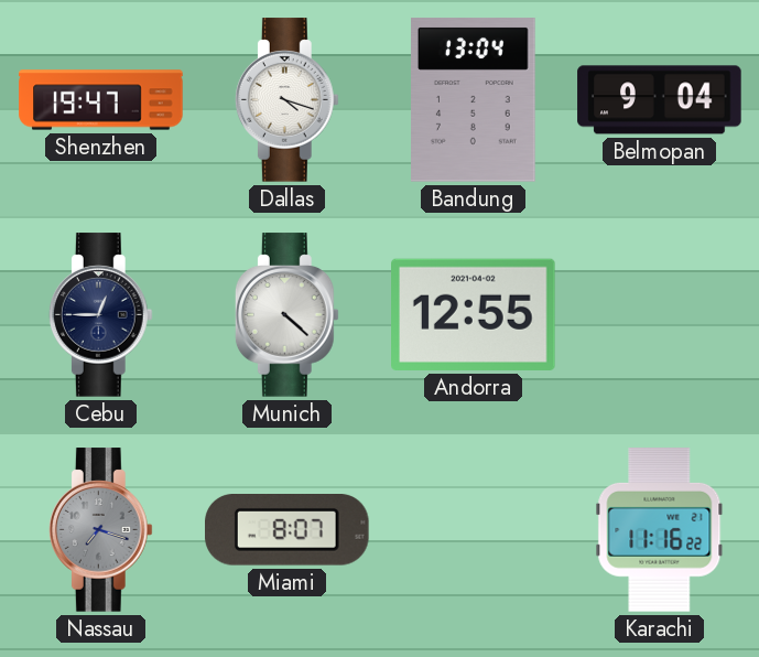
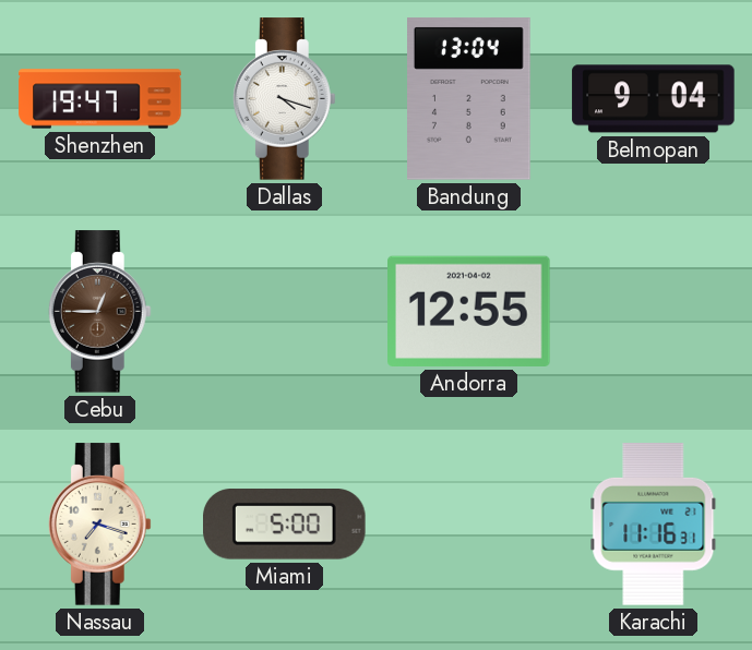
Cebu dial: navy -> brown (99, 312)
Munich: 4:22 -> none (286, 315)
Nassau dial: grey -> cream (99, 525)
Miami: 8:07 -> 5:00 (285, 525)
Karachi: 11:16:22 -> 11:16:31 (654, 525)
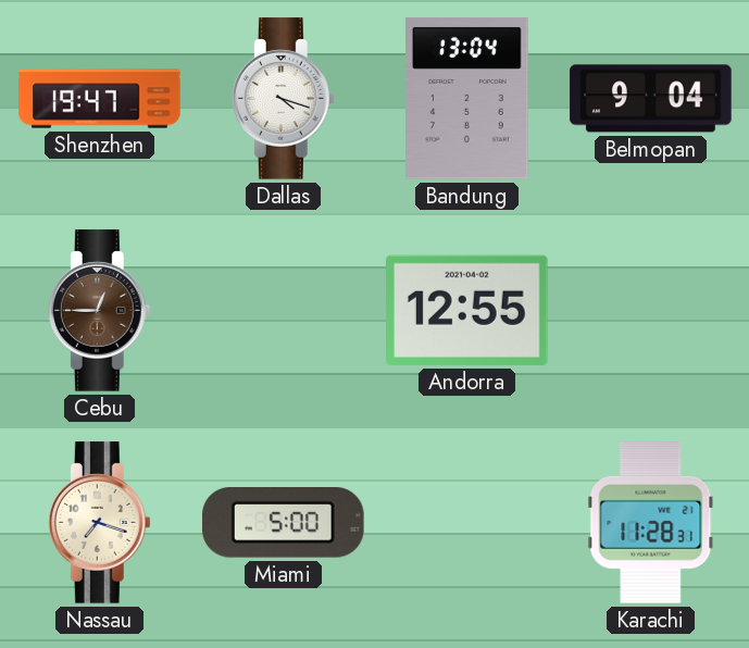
Karachi: 11:16 -> 11:28 (651, 523)
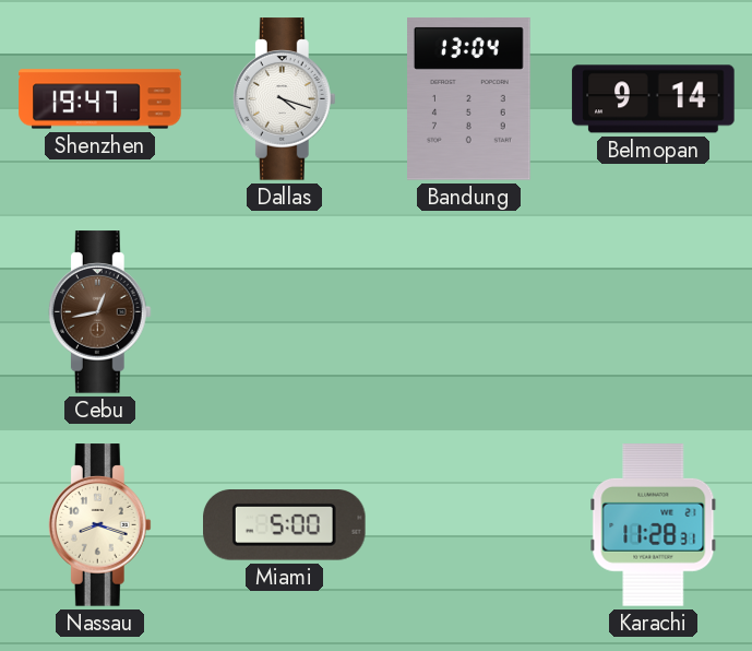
Belmopan: 9:04 -> 9:14 (654, 99)
Cebu: 12:45 -> 12:43 (99, 312)
Andorra: 12:55 -> none (467, 310)
Nassau: 7:18 -> 8:18 (99, 525)
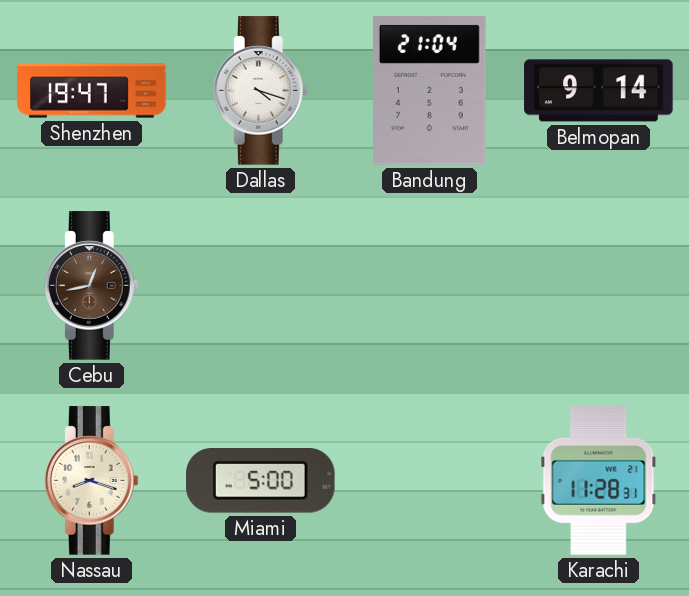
Bandung: 13:04 -> 21:04 (430, 91)
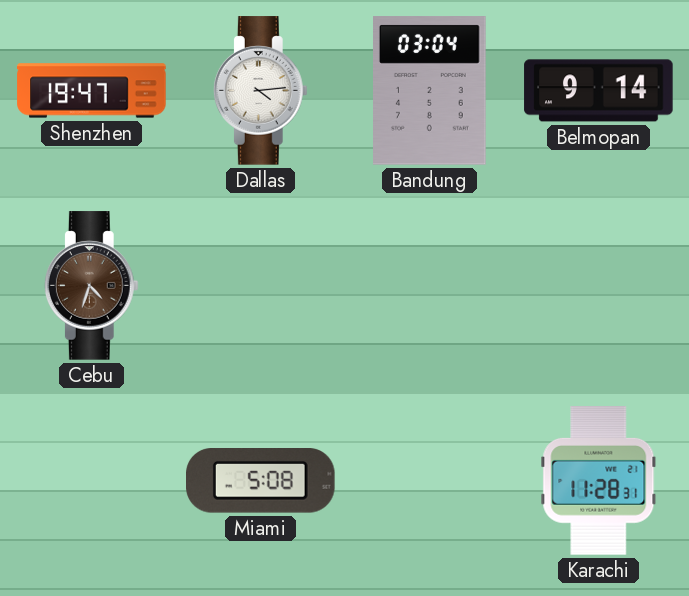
Dallas: 4:18 -> 4:14 (260, 91)
Bandung: 21:04 -> 03:04 (430, 91)
Cebu: 12:43 -> 4:33 (91, 286)
Nassau: 8:18 -> none (91, 481)
Miami: 5:00 -> 5:08 (261, 481)
